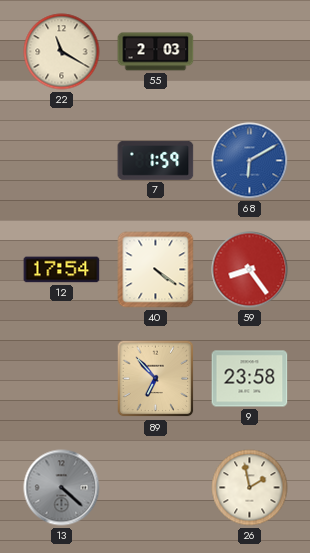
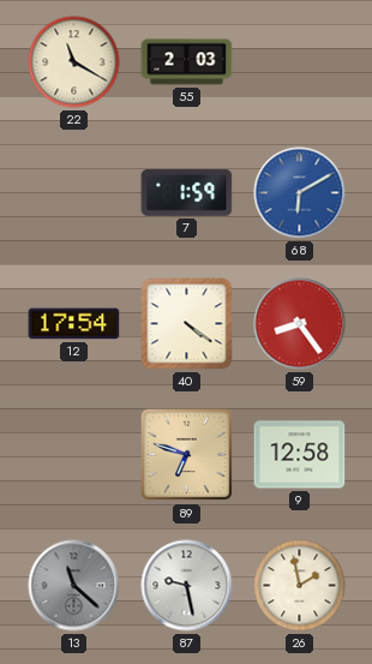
89: 6:53 -> 6:48 (187, 455)
9: 23:58 -> 12:58 (300, 455)
13: 4:22 -> 11:22 (74, 586)
87: none -> 9:28 (187, 586)
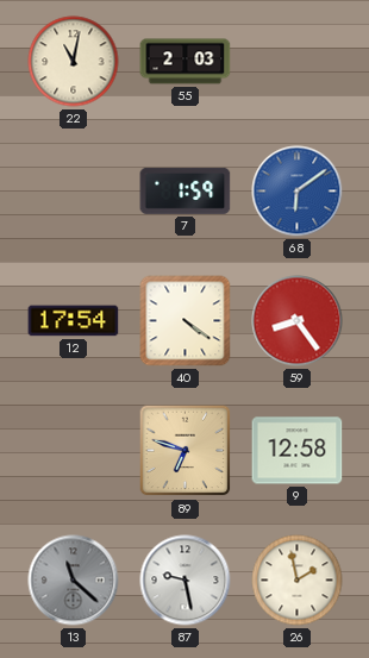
22: 11:20 -> 11:02 (74, 62)
68: 6:10 -> 6:09 (298, 192)
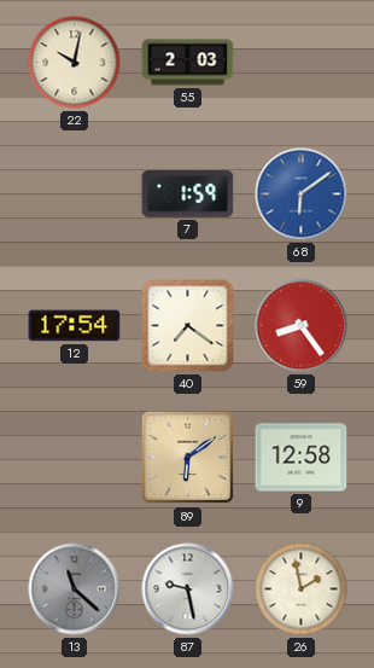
22: 11:02 -> 10:02 (75, 63)
40: 4:21 -> 7:21 (188, 326)
89: 6:48 -> 6:09 (188, 458)
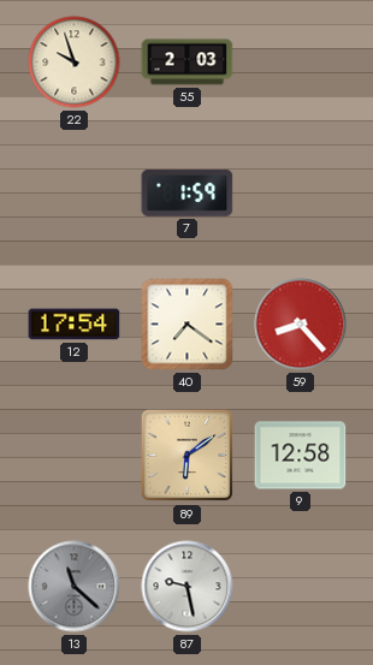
22: 10:02 -> 9:57 (75, 63)
68: 6:09 -> none (302, 194)
59: 8:24 -> 8:23 (301, 325)
26: 1:58 -> none (302, 589)
